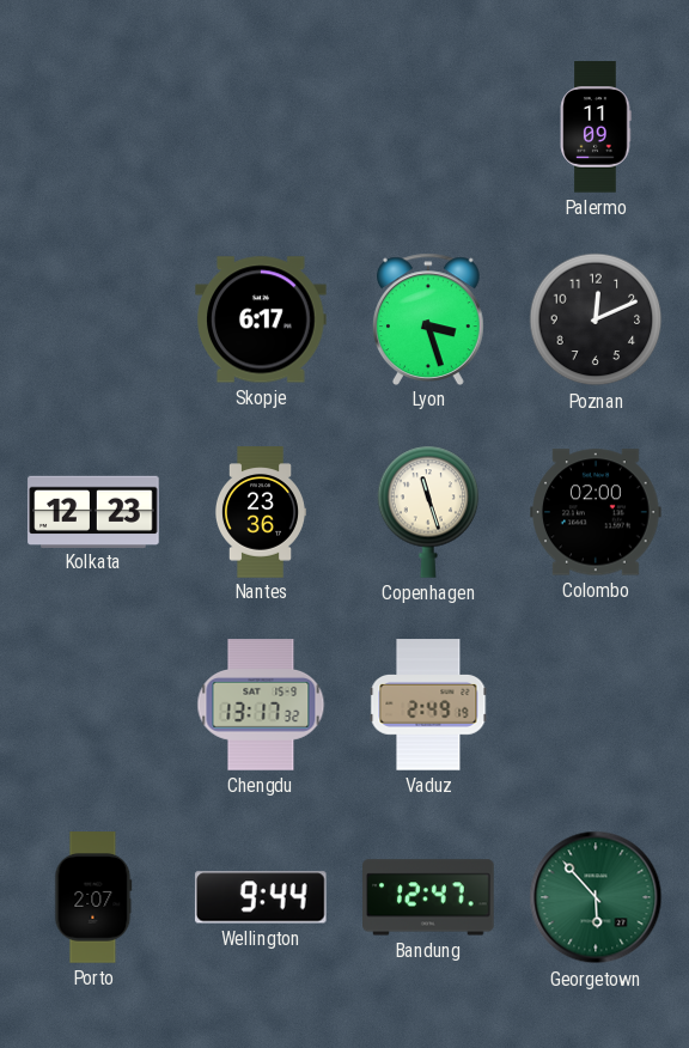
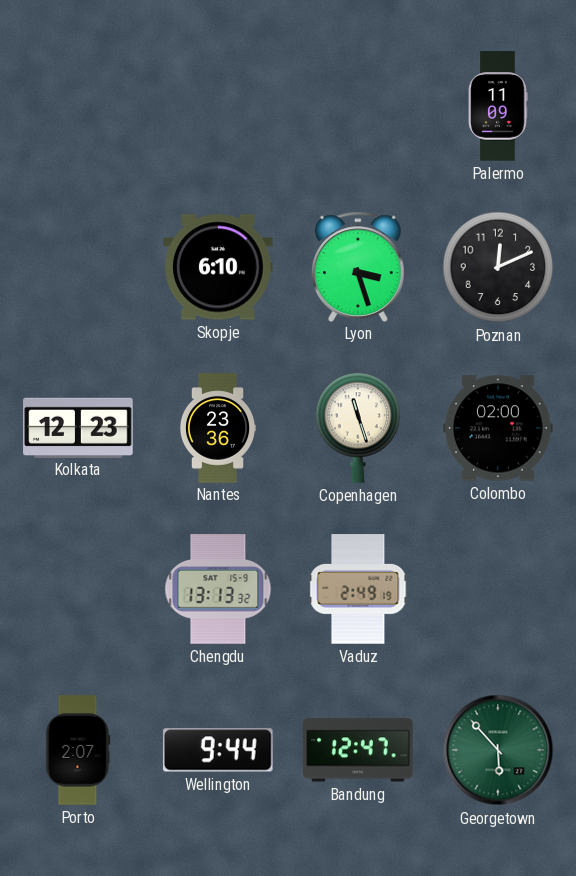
Skopje: 6:17 -> 6:10 (218, 267)
Chengdu: 13:17 -> 13:13 (218, 589)
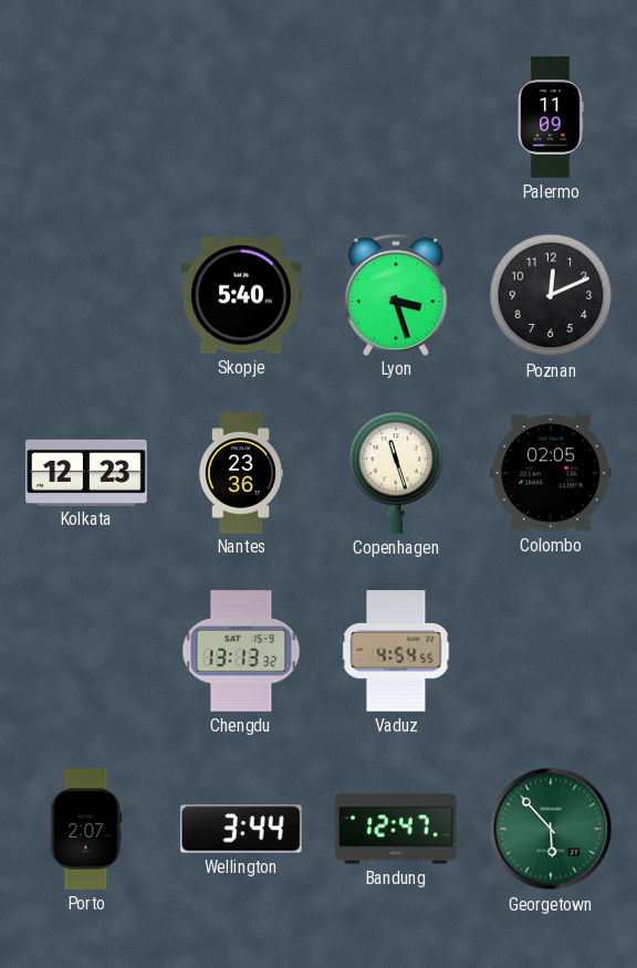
Skopje: 6:10 -> 5:40 (241, 295)
Colombo: 02:00 -> 02:05 (551, 473)
Vaduz: 2:49 -> 4:54 (396, 651)
Wellington: 9:44 -> 3:44 (241, 829)
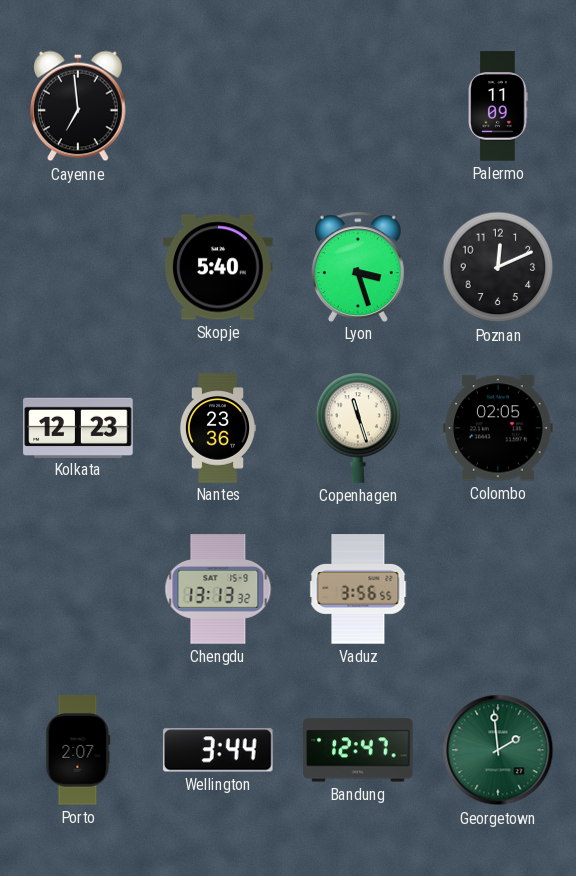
Cayenne: none -> 6:59 (79, 106)
Vaduz: 4:54 -> 3:56 (358, 589)
Georgetown: 5:53 -> 1:59 (498, 750)
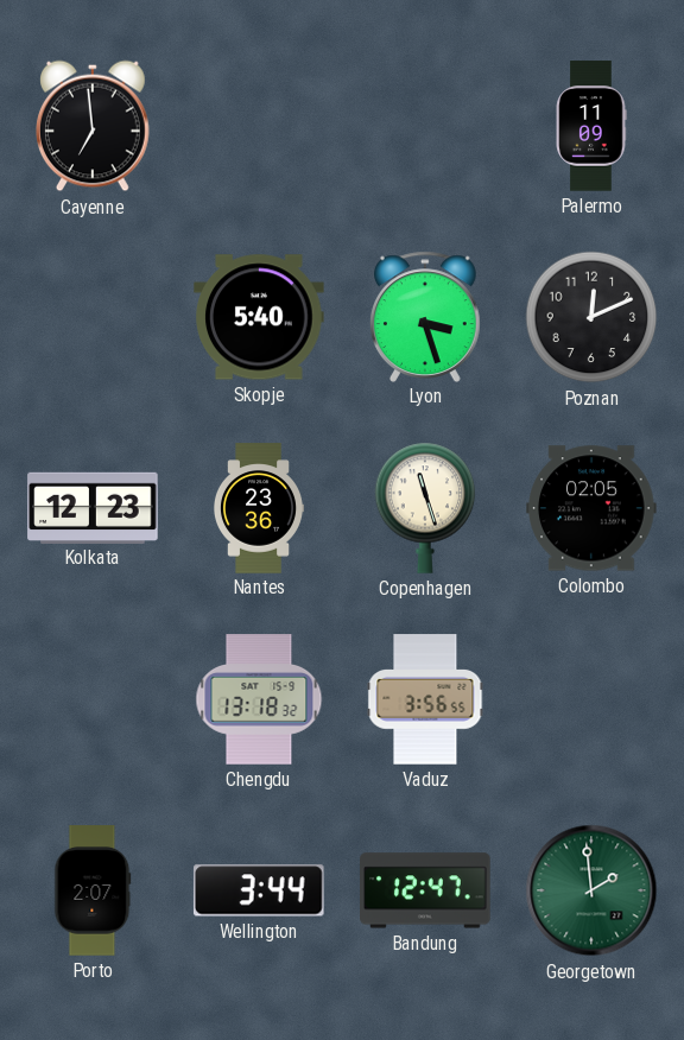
Chengdu: 13:13 -> 13:18 (259, 699)
